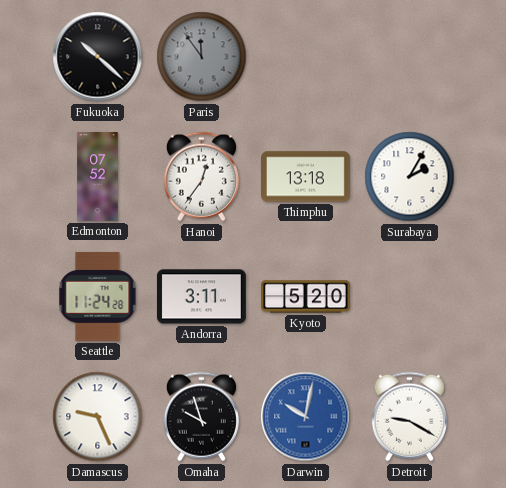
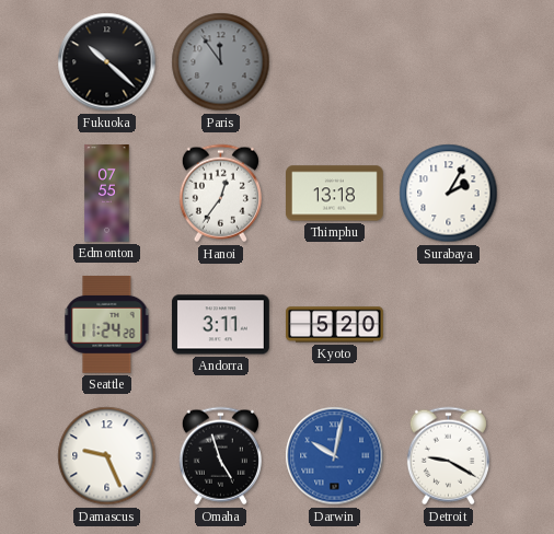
Edmonton: 07:52 -> 07:55 (107, 194)
Omaha: 9:57 -> 4:57 (220, 456)
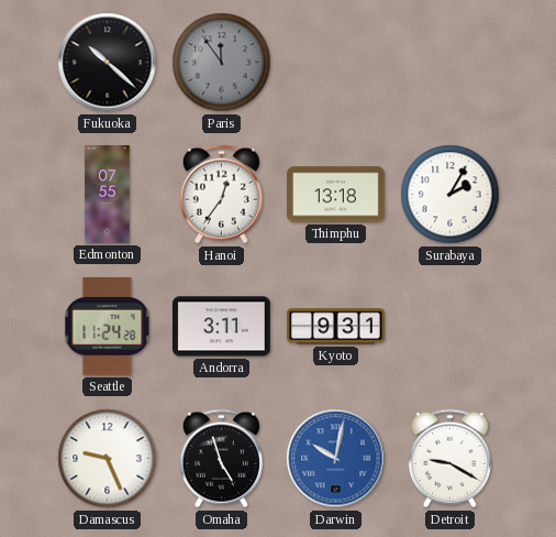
Kyoto: 5:20 -> 9:31 (336, 327)
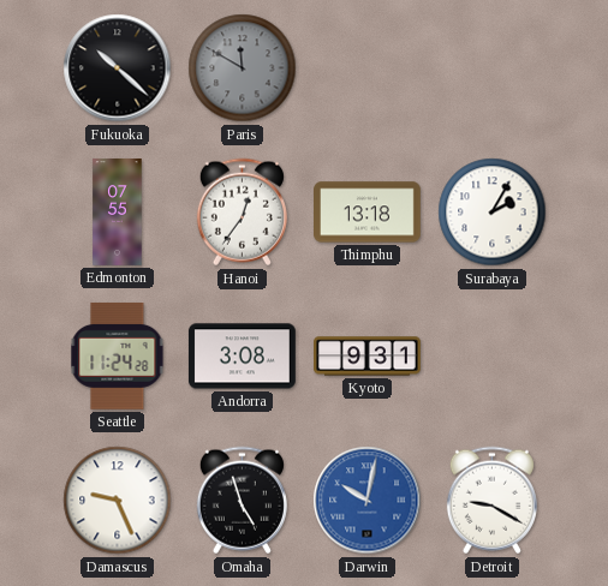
Paris: 11:54 -> 11:50 (243, 68)
Andorra: 3:11 -> 3:08 (242, 357)
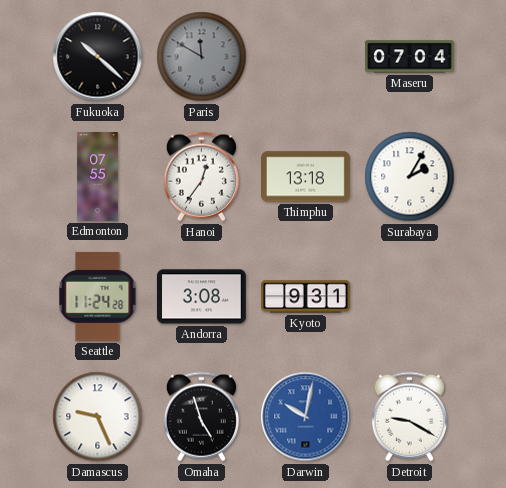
Maseru: none -> 07:04 (410, 57)
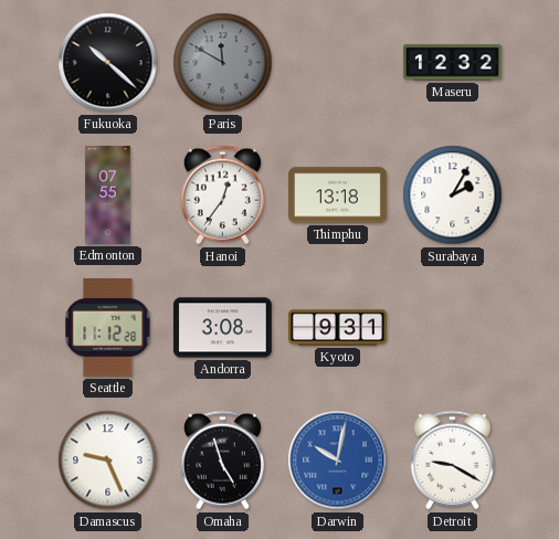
Maseru: 07:04 -> 12:32 (453, 63)
Seattle: 11:24 -> 11:12 (108, 327)
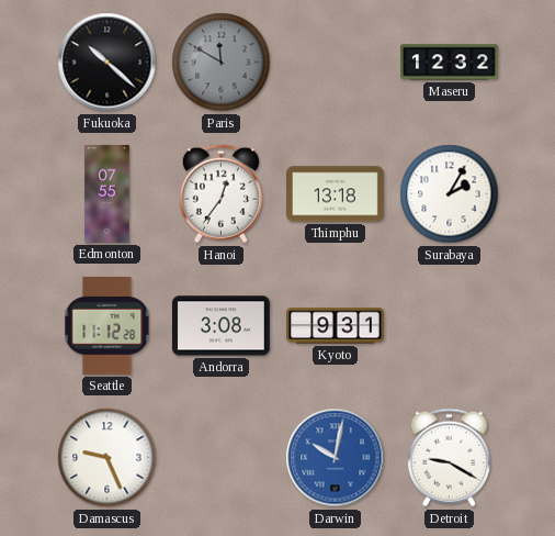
Omaha: 4:57 -> none (222, 461)
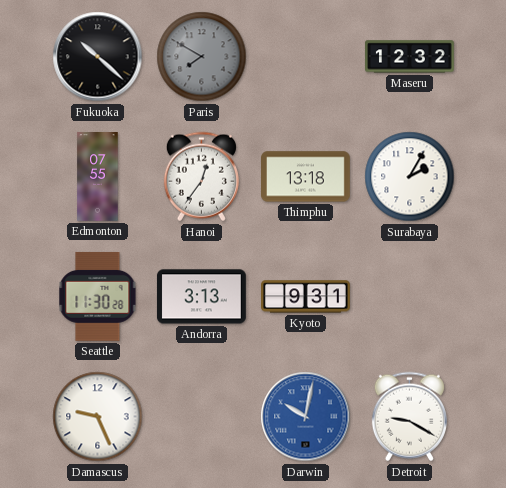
Paris: 11:50 -> 7:50 (202, 57)
Seattle: 11:12 -> 11:30 (98, 296)
Andorra: 3:08 -> 3:13 (201, 297)
